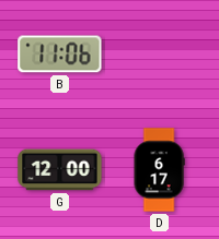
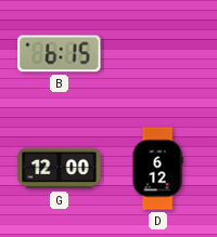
B: 11:06 -> 6:15 (60, 54)
D: 6:17 -> 6:12 (157, 169)
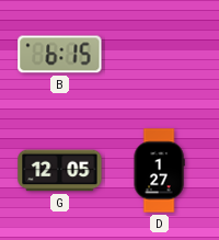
G: 12:00 -> 12:05 (60, 171)
D: 6:12 -> 1:27 (159, 171)
